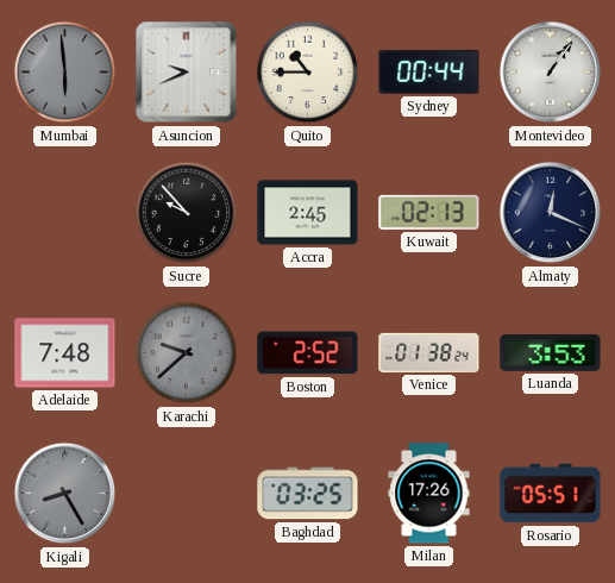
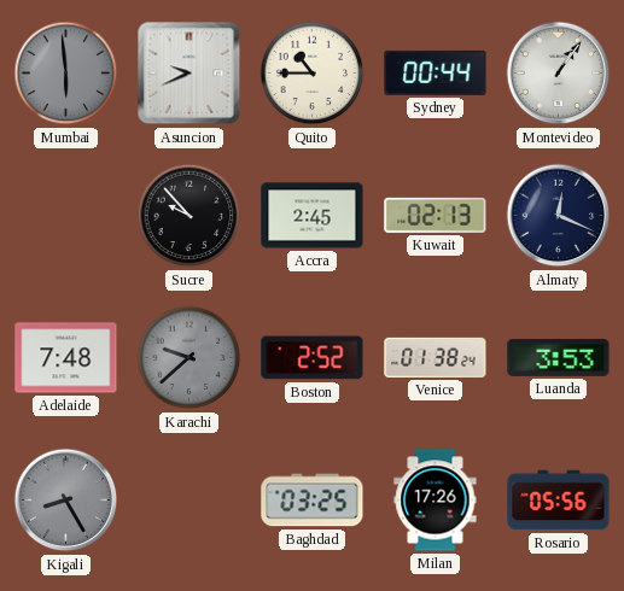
Rosario: 05:51 -> 05:56 (559, 501)
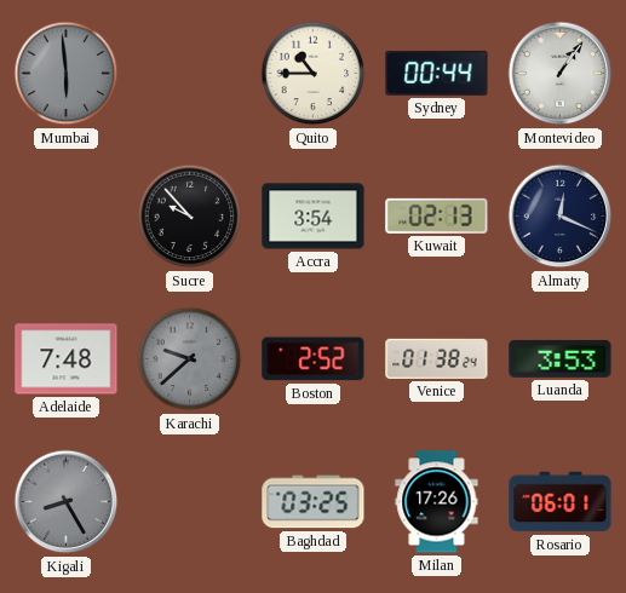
Asuncion: 9:41 -> none (189, 74)
Accra: 2:45 -> 3:54 (314, 217)
Rosario: 05:56 -> 06:01 (561, 502)
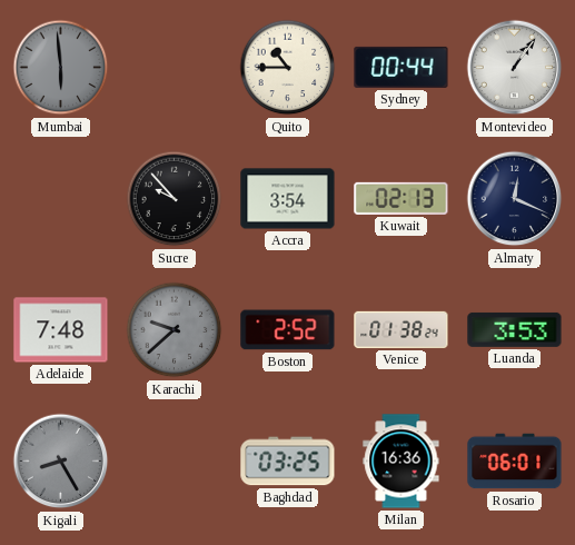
Milan: 17:26 -> 16:36 (401, 462)
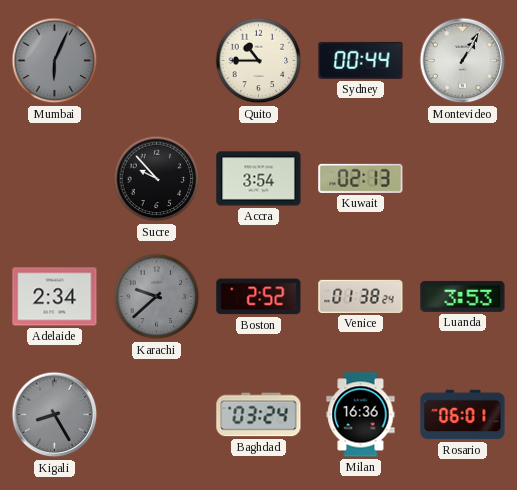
Mumbai: 5:59 -> 6:04 (55, 61)
Montevideo: 1:06 -> 1:05 (463, 61)
Almaty: 12:19 -> none (515, 199)
Adelaide: 7:48 -> 2:34 (55, 297)
Baghdad: 03:25 -> 03:24 (259, 415)
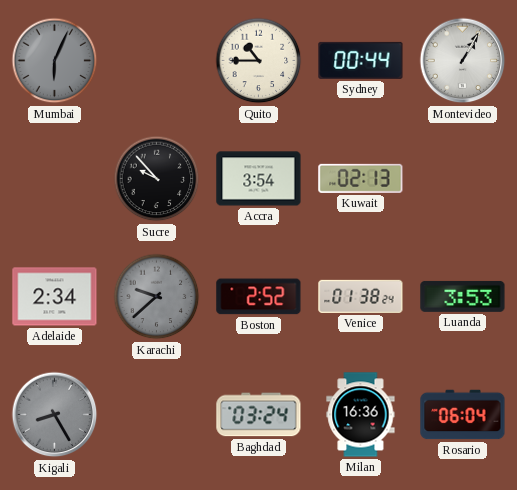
Rosario: 06:01 -> 06:04 (463, 415)
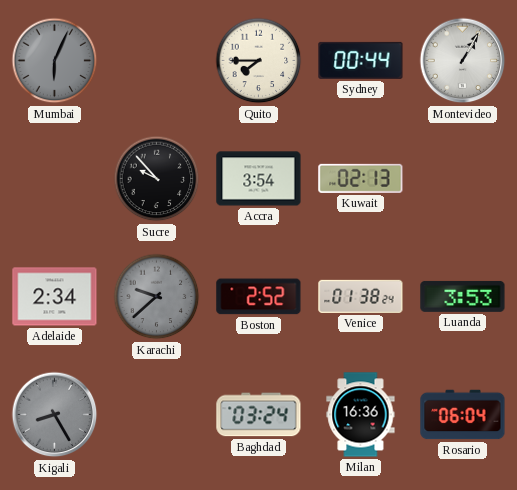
Quito: 10:45 -> 7:45 (259, 61)
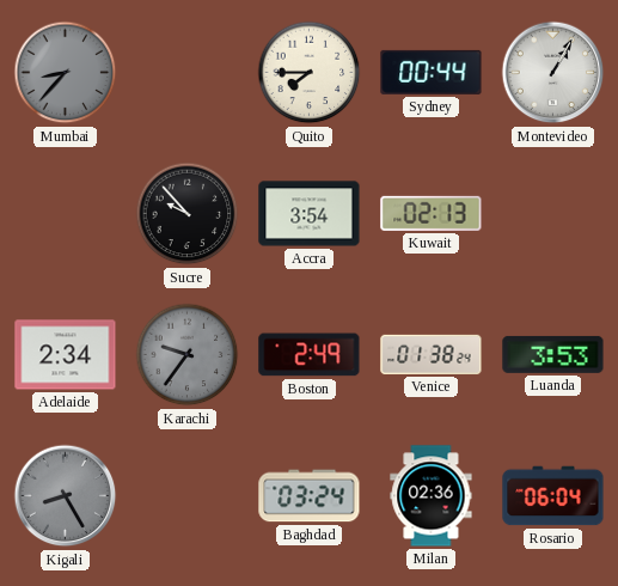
Mumbai: 6:04 -> 8:37 (66, 73)
Karachi: 9:38 -> 9:36 (188, 355)
Boston: 2:52 -> 2:49 (310, 355)
Milan: 16:36 -> 02:36 (432, 496)
